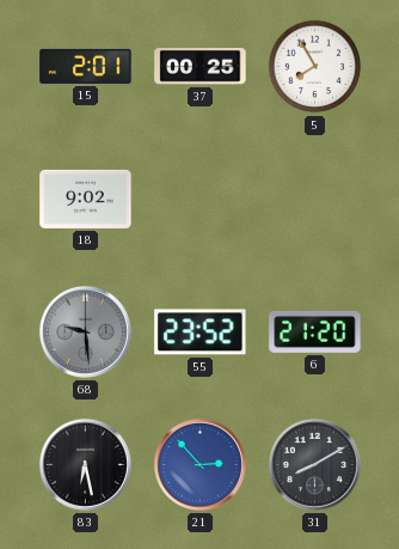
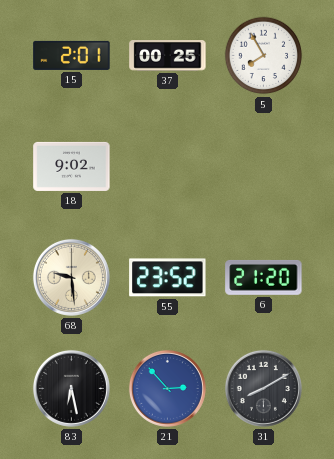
68 dial: grey -> cream (71, 277)
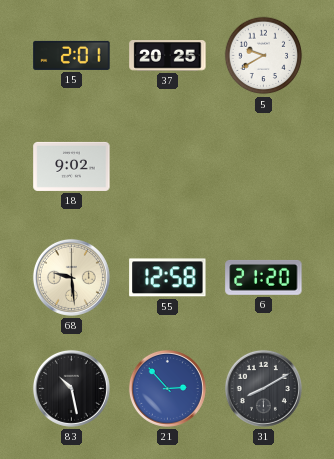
37: 00:25 -> 20:25 (168, 56)
5: 7:55 -> 9:40 (264, 56)
55: 23:52 -> 12:58 (168, 278)
83: 6:28 -> 10:28 (71, 388)
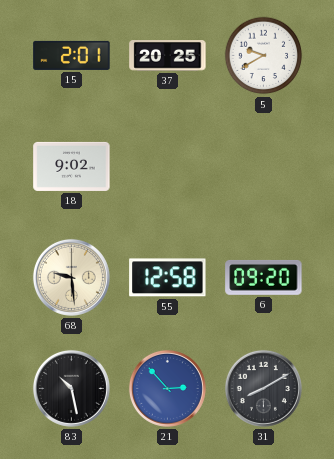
6: 21:20 -> 09:20 (264, 277)
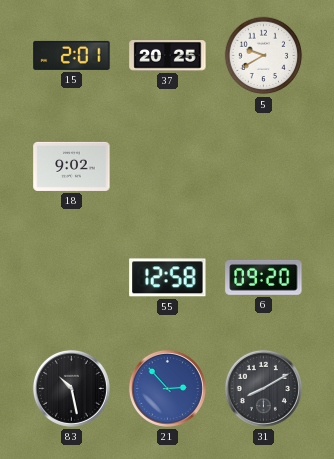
68: 9:29 -> none (71, 277)
